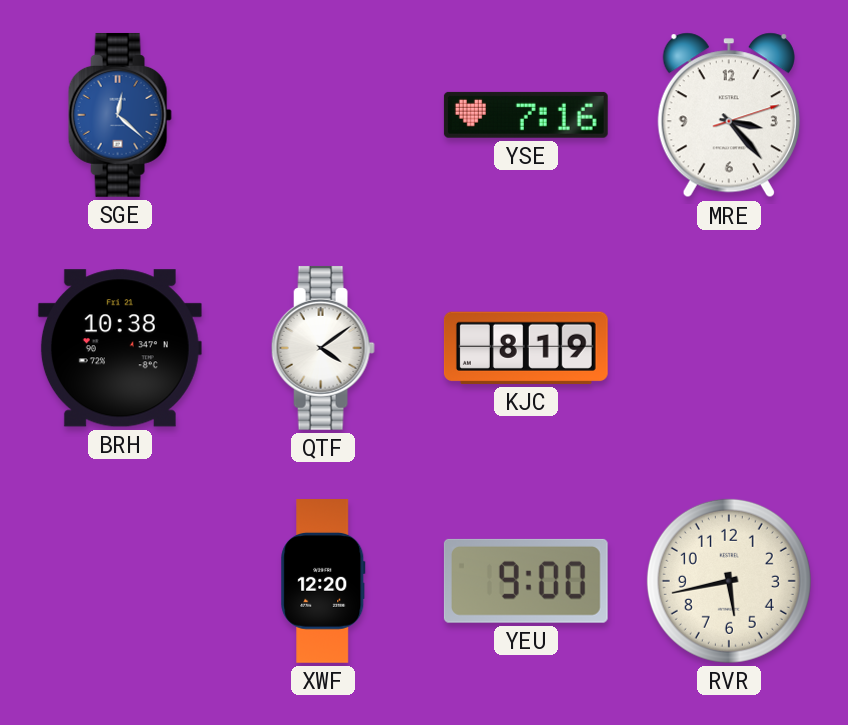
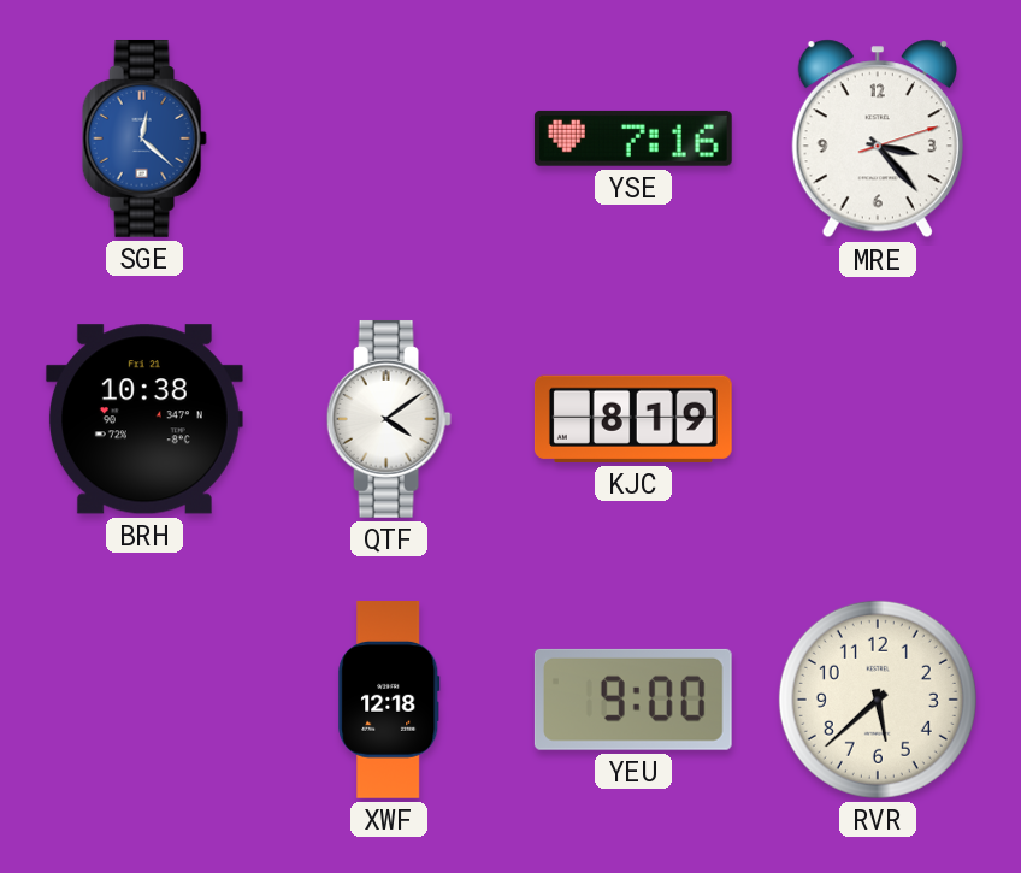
XWF: 12:20 -> 12:18 (389, 701)
RVR: 5:43 -> 5:38 (878, 700)
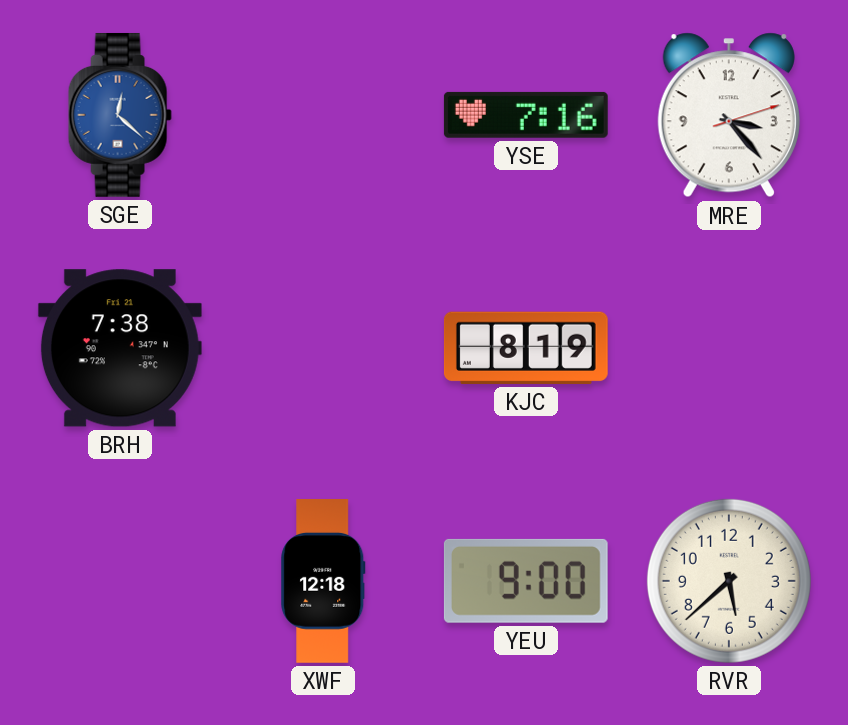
BRH: 10:38 -> 7:38 (120, 348)
QTF: 4:09 -> none (389, 419)
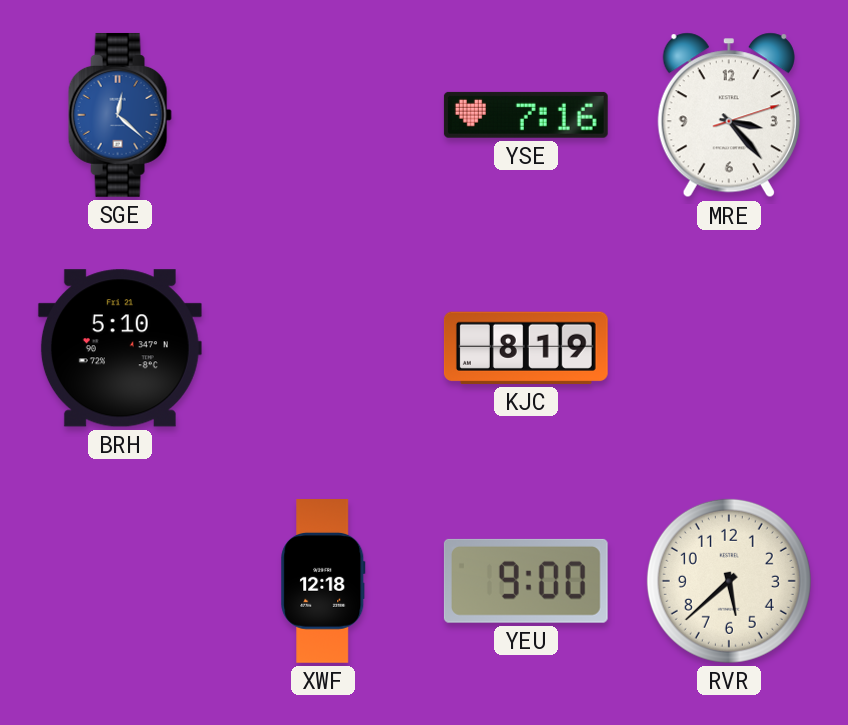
BRH: 7:38 -> 5:10 (120, 348)
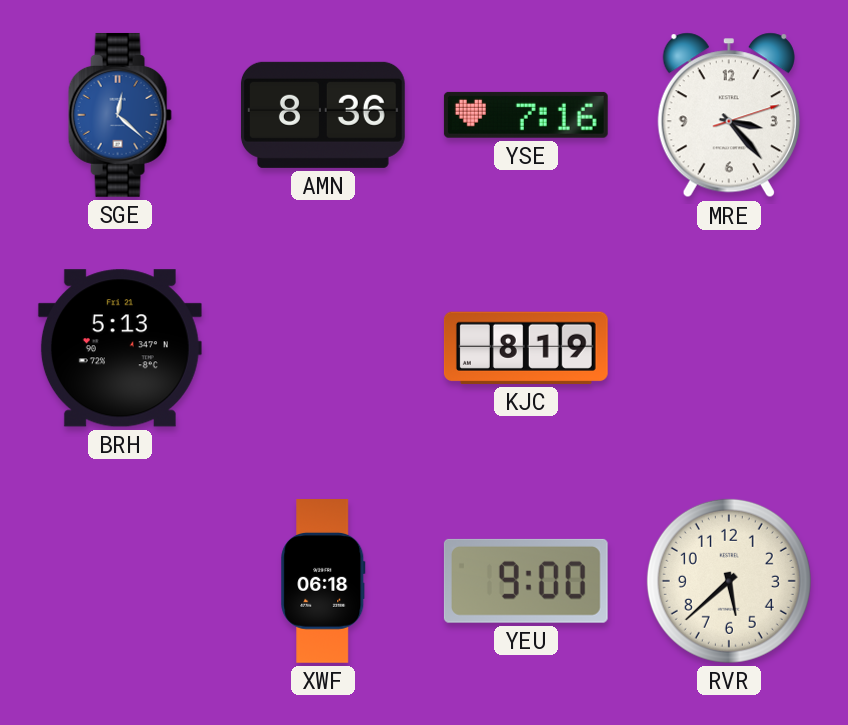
AMN: none -> 8:36 (323, 115)
BRH: 5:10 -> 5:13 (120, 348)
XWF: 12:18 -> 06:18 (323, 582)
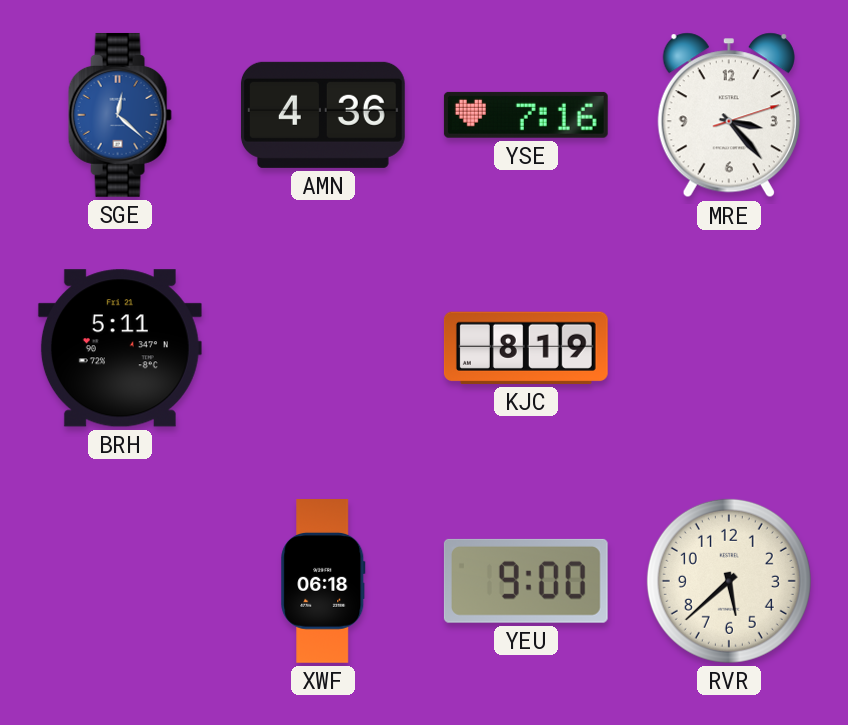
AMN: 8:36 -> 4:36 (323, 115)
BRH: 5:13 -> 5:11 (120, 348)
